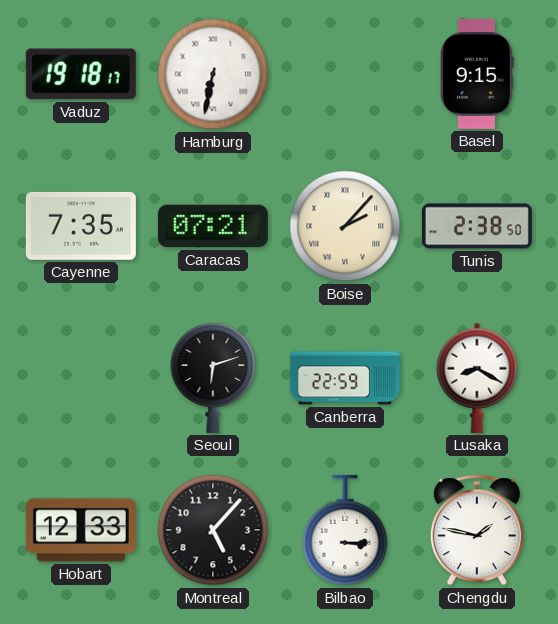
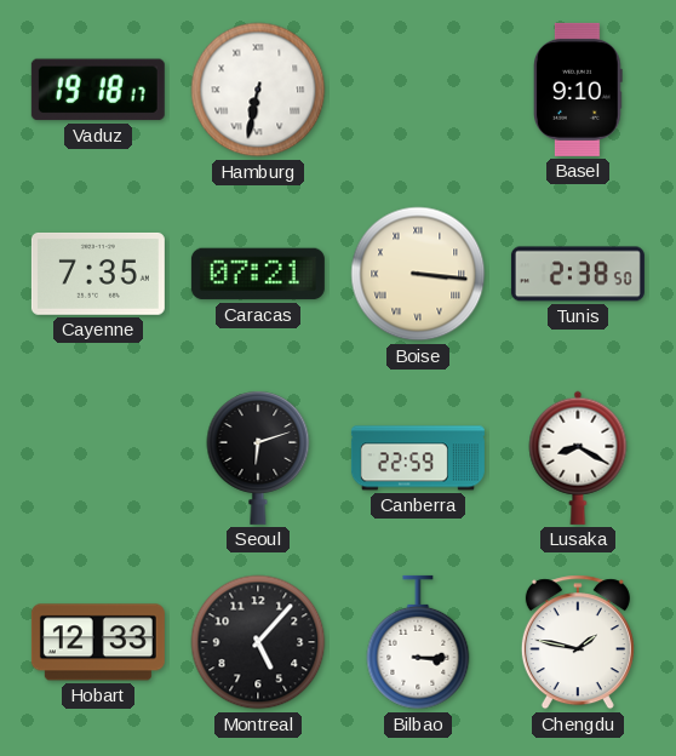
Basel: 9:15 -> 9:10 (578, 90)
Boise: 2:07 -> 3:16 (418, 274)
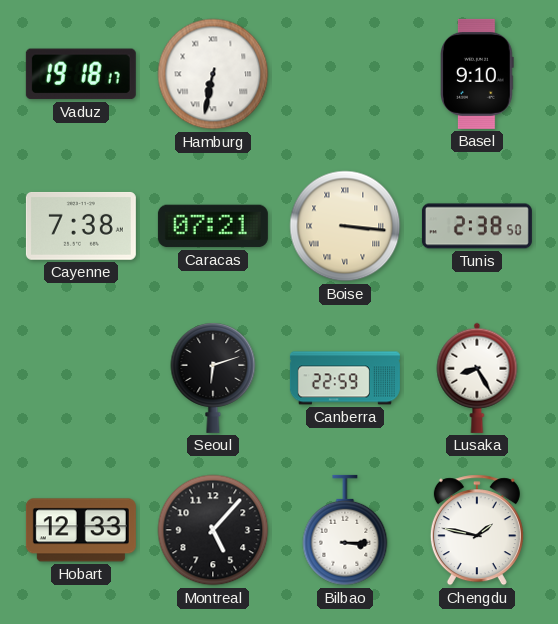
Cayenne: 7:35 -> 7:38 (81, 226)
Lusaka: 8:20 -> 8:25 (477, 378)
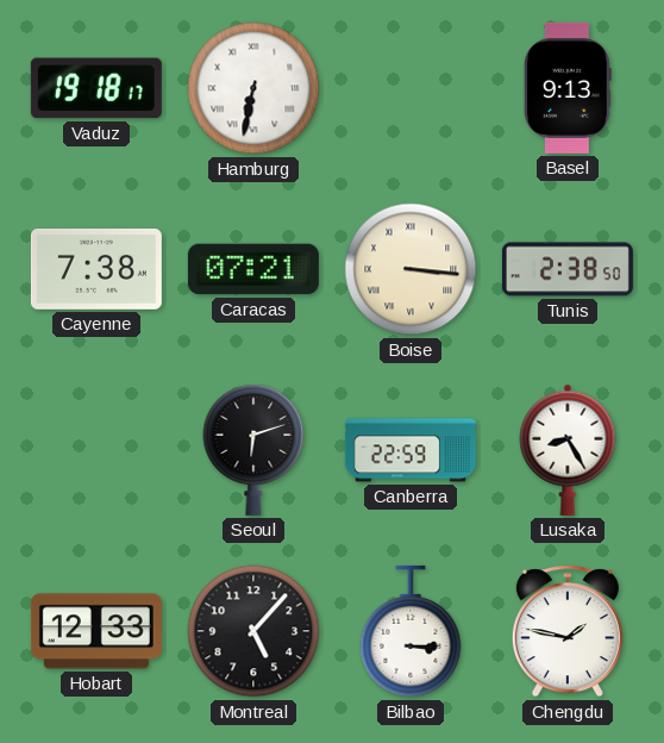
Basel: 9:10 -> 9:13 (568, 88)
